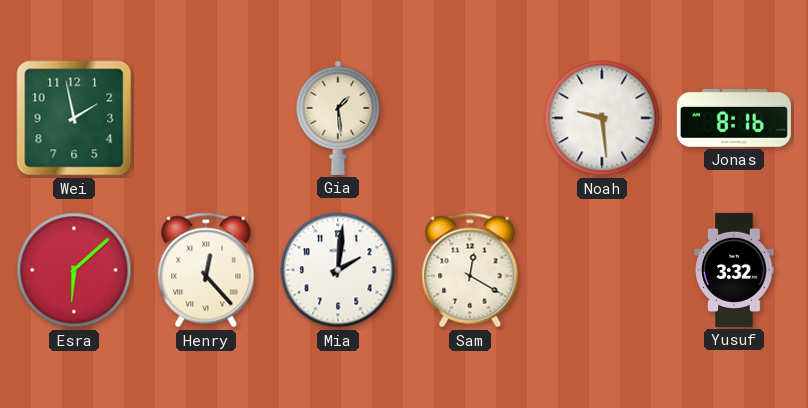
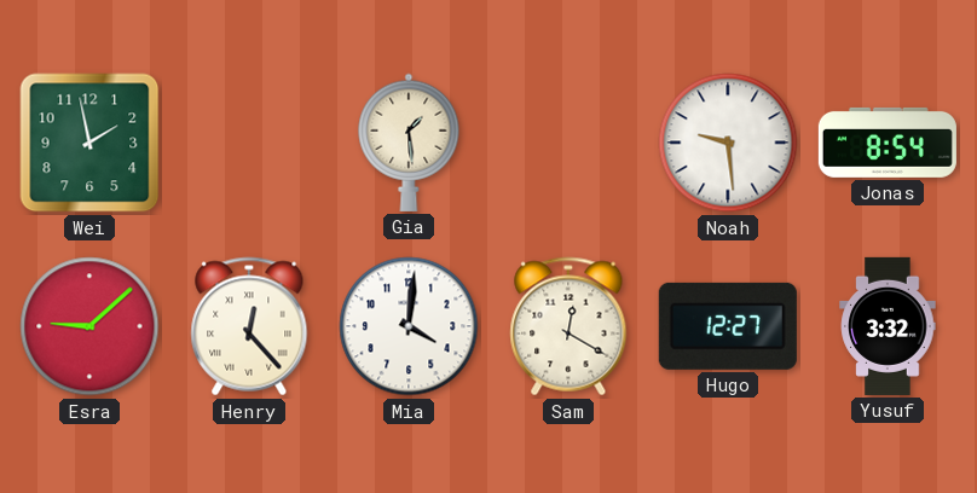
Jonas: 8:16 -> 8:54 (888, 143)
Esra: 6:08 -> 9:08 (89, 326)
Mia: 2:01 -> 4:01 (409, 326)
Hugo: none -> 12:27 (728, 326)
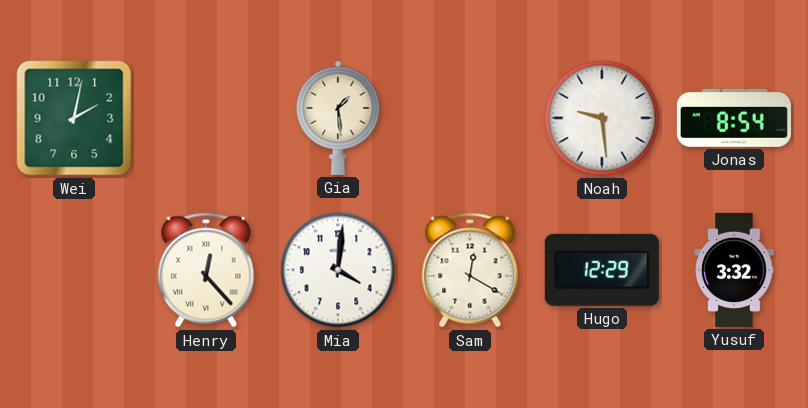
Wei: 1:58 -> 2:02 (74, 118)
Esra: 9:08 -> none (89, 326)
Hugo: 12:27 -> 12:29 (602, 270)
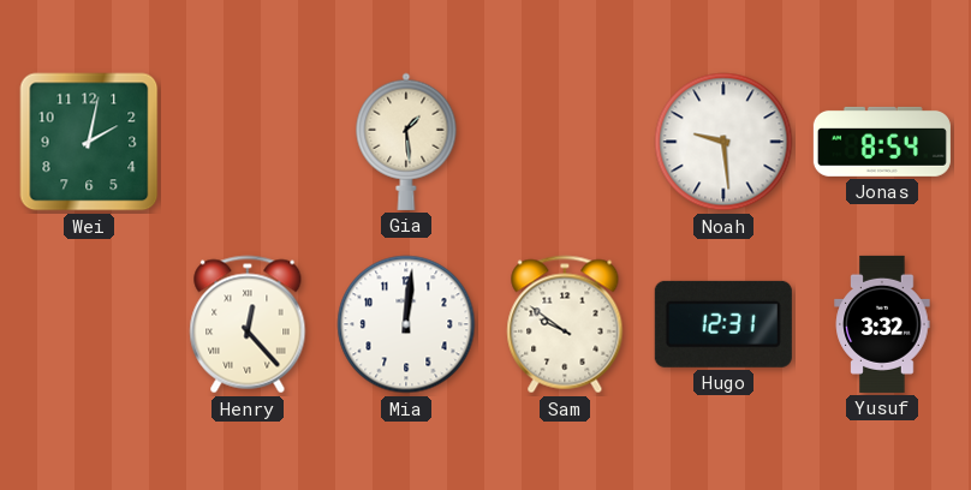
Mia: 4:01 -> 12:01 (406, 324)
Sam: 12:20 -> 9:51 (565, 324)
Hugo: 12:29 -> 12:31 (723, 324)
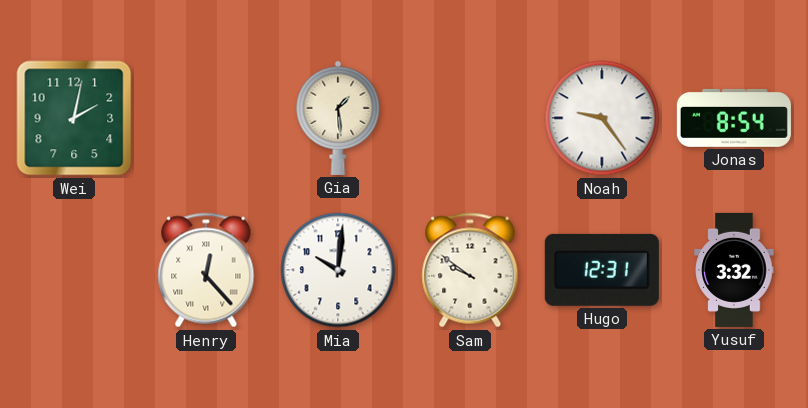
Noah: 9:29 -> 9:24 (602, 118)
Mia: 12:01 -> 10:01 (338, 270)
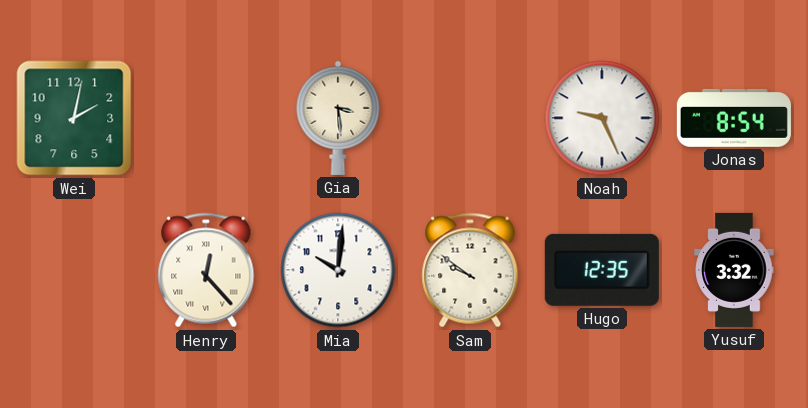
Gia: 1:29 -> 3:29 (338, 118)
Noah: 9:24 -> 9:26 (602, 118)
Hugo: 12:31 -> 12:35 (602, 270)
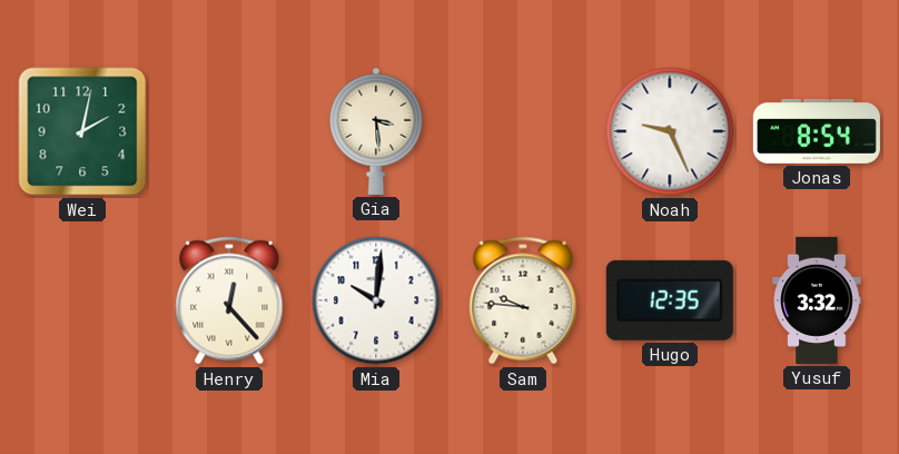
Sam: 9:51 -> 9:46 (523, 300)
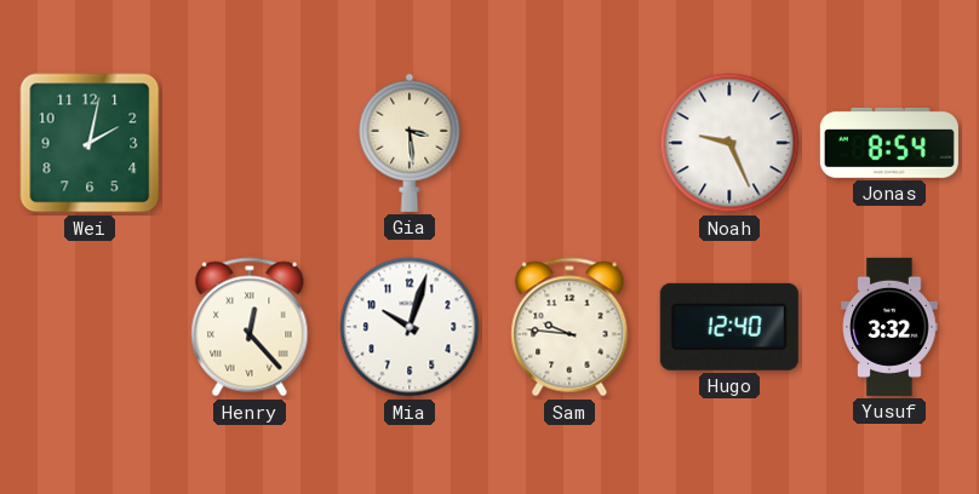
Mia: 10:01 -> 10:03 (410, 327)
Hugo: 12:35 -> 12:40 (729, 327)
